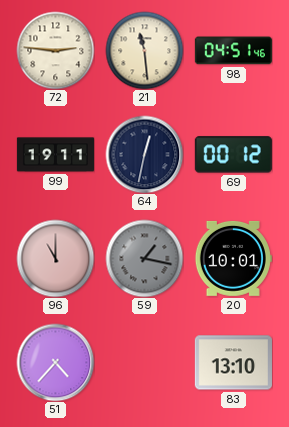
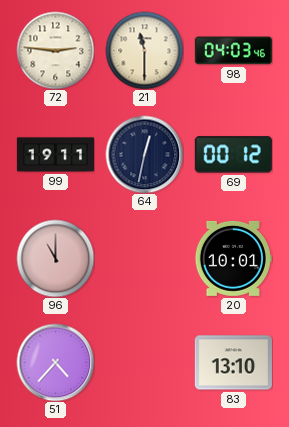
21: 11:29 -> 11:30 (144, 50)
98: 04:51 -> 04:03 (233, 51)
59: 1:17 -> none (144, 258)
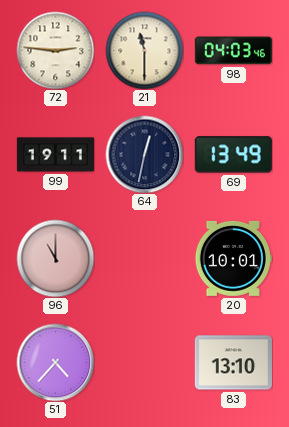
69: 00:12 -> 13:49 (233, 155)
